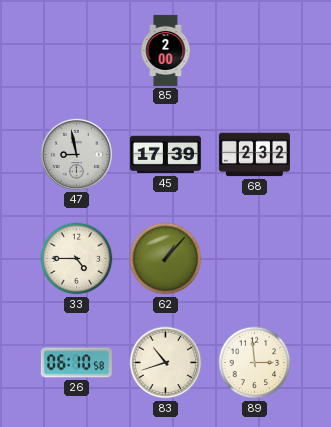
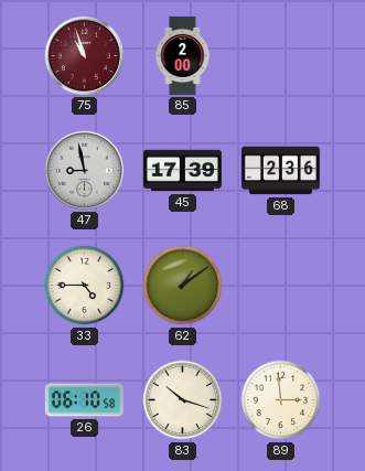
75: none -> 10:57 (84, 55)
68: 2:32 -> 2:36 (280, 171)
62: 1:07 -> 1:09 (183, 286)
83: 10:42 -> 10:18 (183, 400)
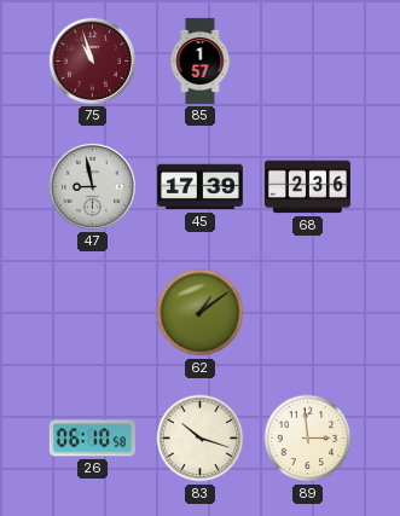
85: 2:00 -> 1:57 (201, 60)
33: 4:45 -> none (85, 286)
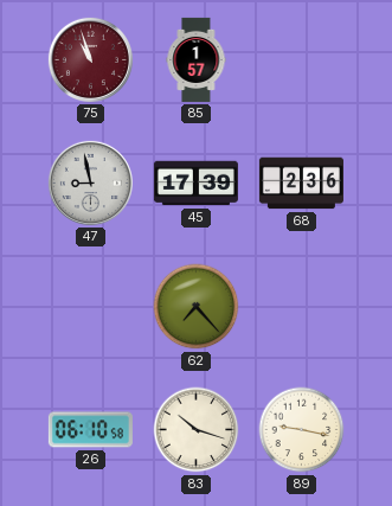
62: 1:09 -> 7:23 (197, 307)
89: 2:59 -> 9:17 (302, 430)
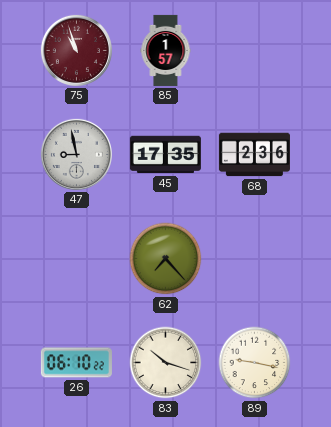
45: 17:39 -> 17:35 (165, 155)
26: 06:10:58 -> 06:10:22 (76, 363)
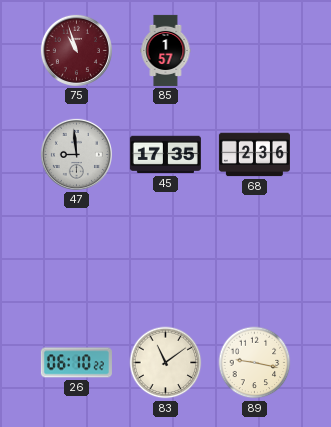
47: 8:58 -> 8:59 (76, 154)
62: 7:23 -> none (166, 259)
83: 10:18 -> 11:09 (166, 363)
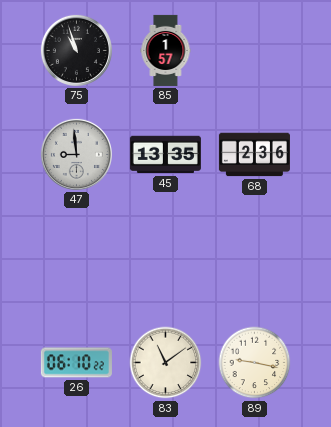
75 dial: burgundy -> black (76, 50)
45: 17:35 -> 13:35 (165, 155)
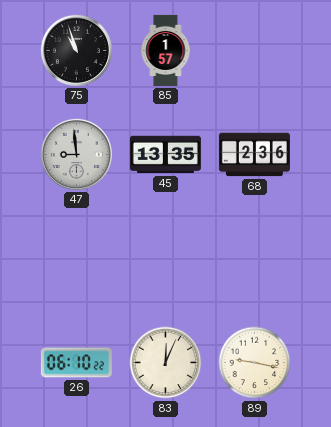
83: 11:09 -> 12:04 (166, 363)
